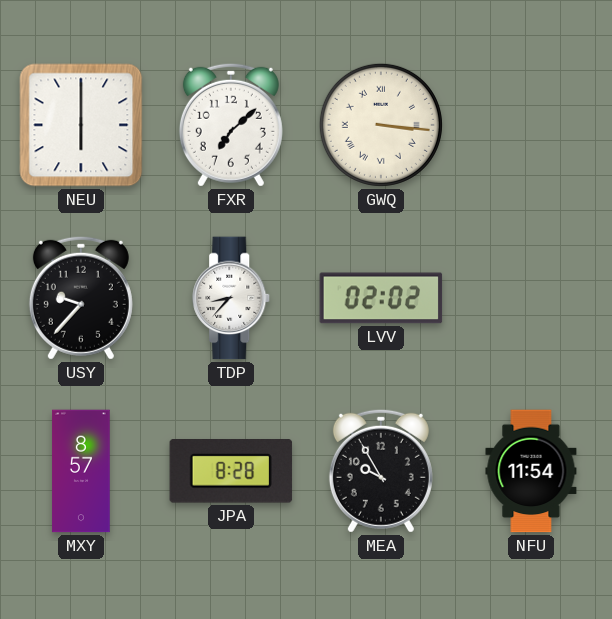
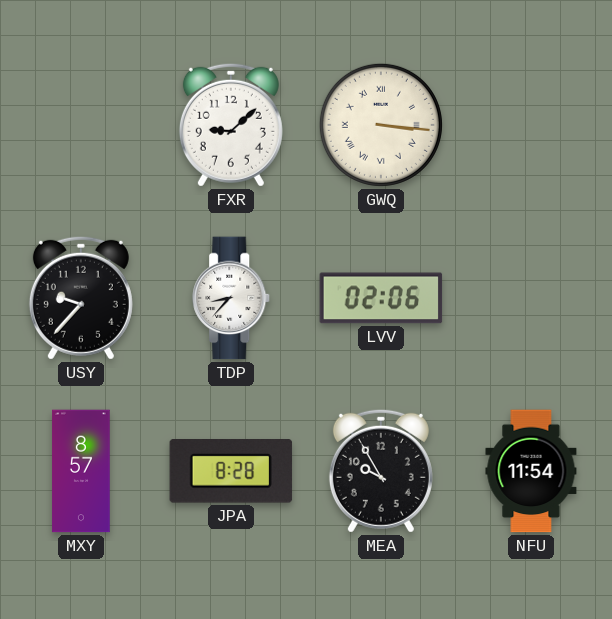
NEU: 6:00 -> none (81, 125)
FXR: 7:08 -> 9:08 (231, 125)
LVV: 02:02 -> 02:06 (381, 298)
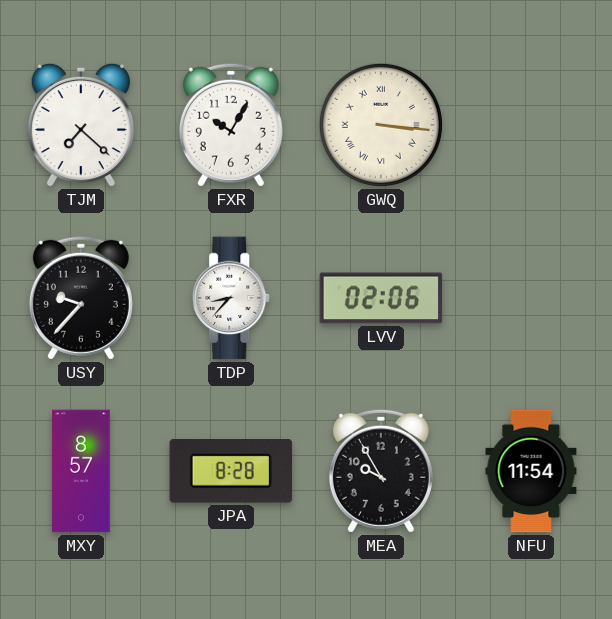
TJM: none -> 7:22 (81, 125)
FXR: 9:08 -> 10:05 (231, 125)
